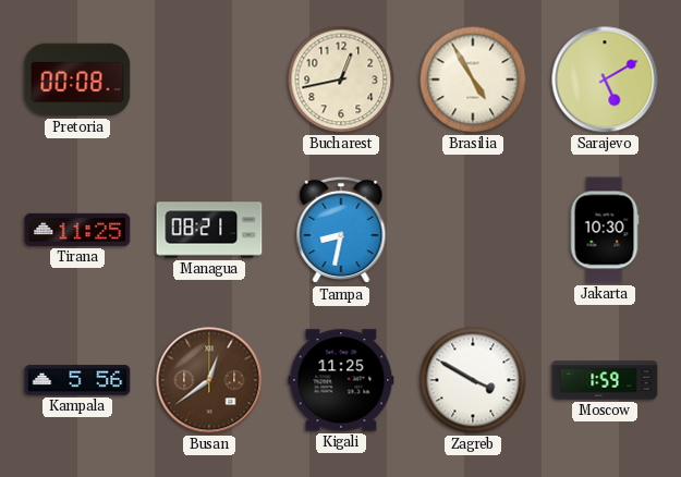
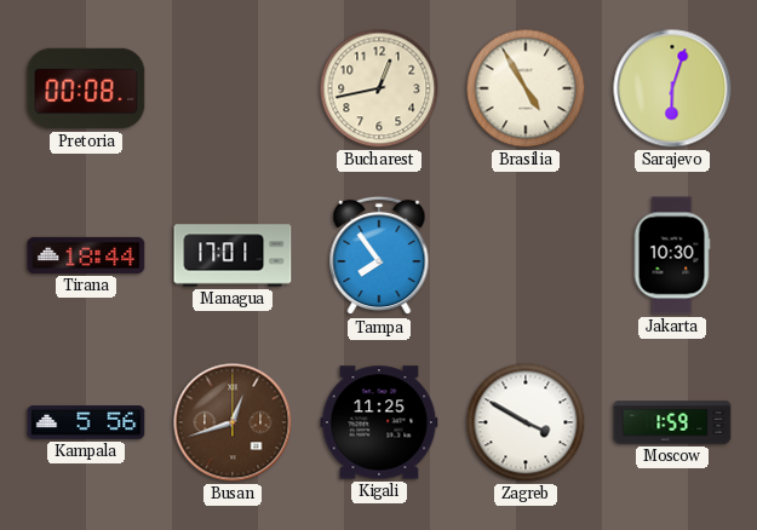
Sarajevo: 5:10 -> 6:03 (672, 88)
Tirana: 11:25 -> 18:44 (86, 255)
Managua: 08:21 -> 17:01 (233, 255)
Tampa: 8:32 -> 7:54 (379, 255)
Busan: 12:39 -> 12:42 (233, 422)
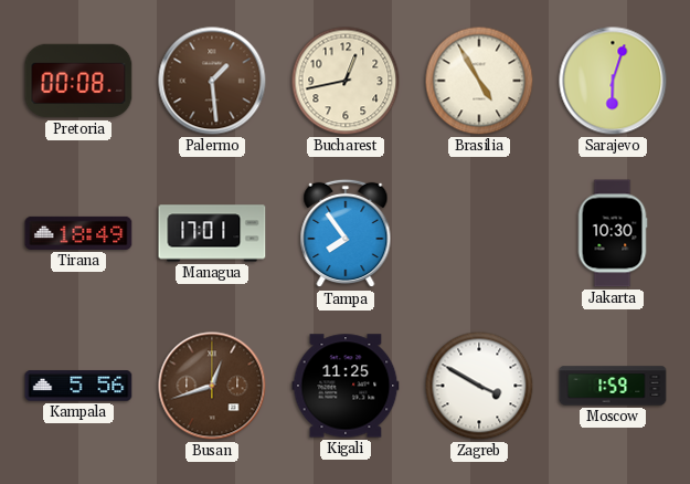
Palermo: none -> 1:29 (212, 81)
Tirana: 18:44 -> 18:49 (78, 233)
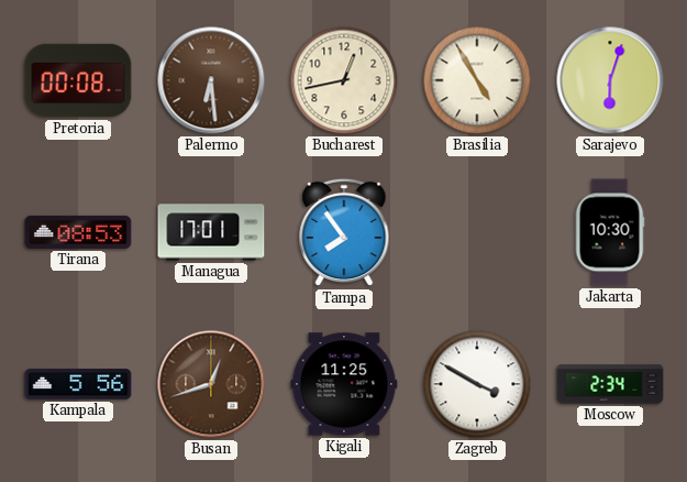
Palermo: 1:29 -> 6:29 (211, 80)
Tirana: 18:49 -> 08:53 (78, 232)
Moscow: 1:59 -> 2:34 (610, 384)
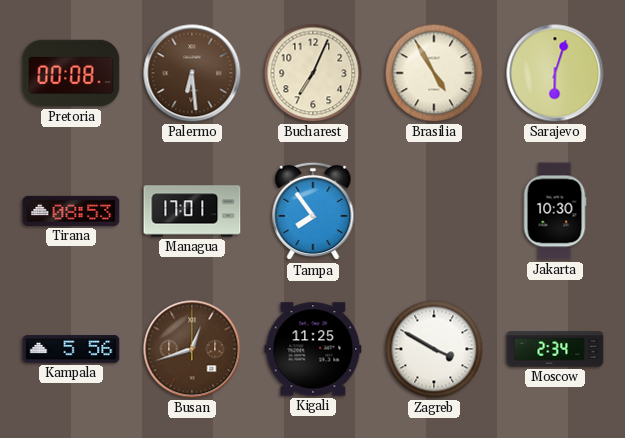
Bucharest: 12:43 -> 7:04 (313, 73)
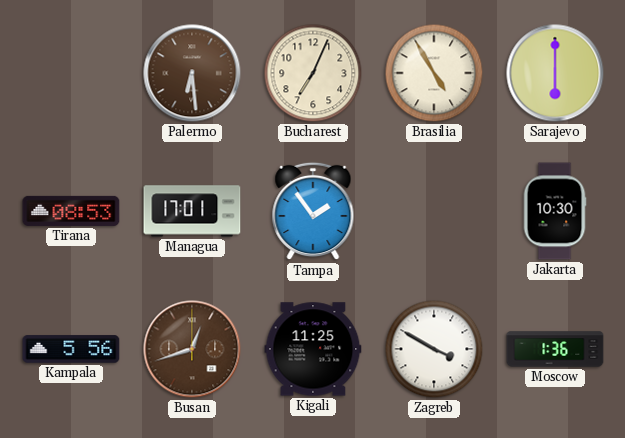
Pretoria: 00:08 -> none (71, 73)
Sarajevo: 6:03 -> 6:00 (555, 73)
Tampa: 7:54 -> 1:54 (313, 211)
Moscow: 2:34 -> 1:36 (555, 349)
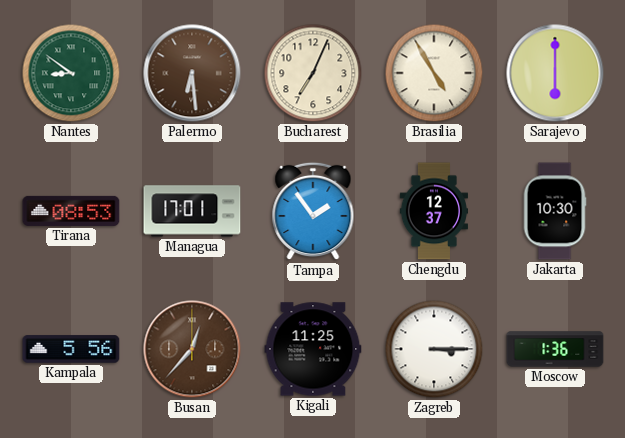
Nantes: none -> 8:51 (71, 73)
Chengdu: none -> 12:37 (434, 211)
Busan: 12:42 -> 12:37 (192, 349)
Zagreb: 3:50 -> 3:15 (434, 349)
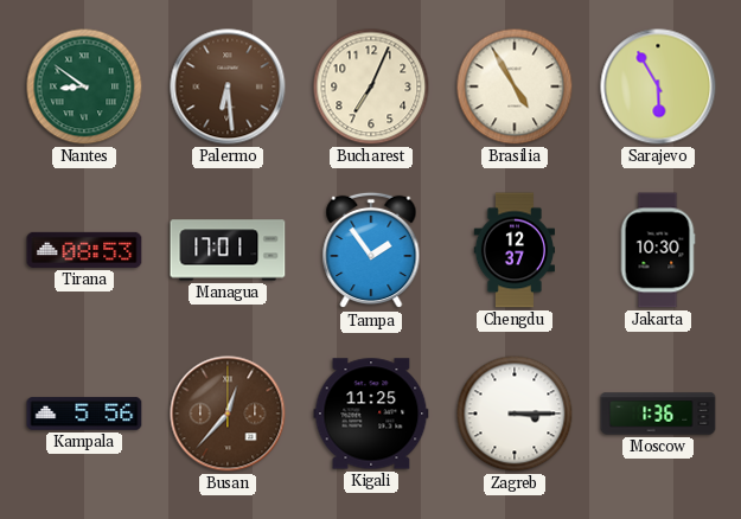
Sarajevo: 6:00 -> 5:55 (658, 86)
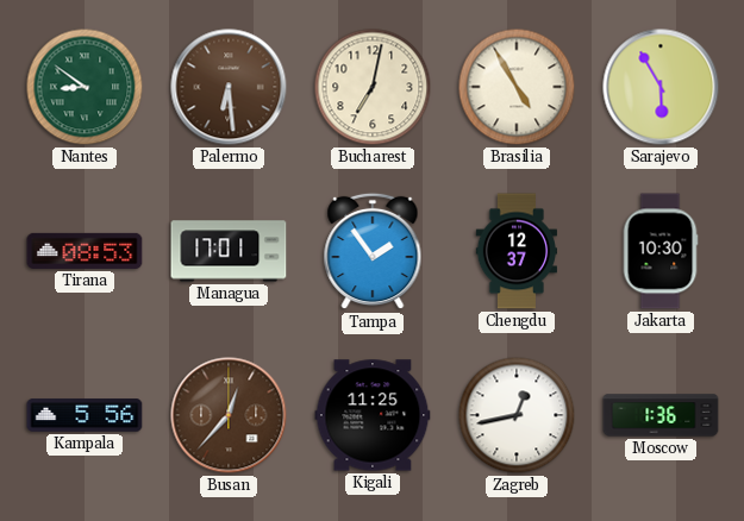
Bucharest: 7:04 -> 7:02 (373, 87)
Zagreb: 3:15 -> 12:43 (517, 415)
